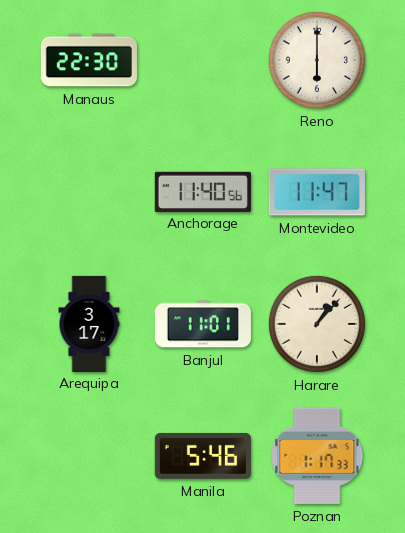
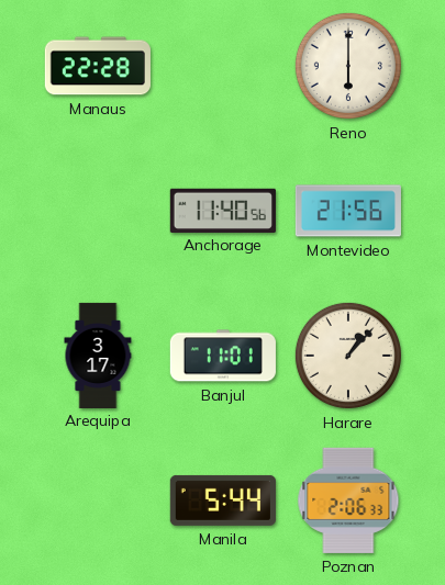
Manaus: 22:30 -> 22:28 (98, 66)
Montevideo: 11:47 -> 21:56 (348, 211)
Manila: 5:46 -> 5:44 (223, 500)
Poznan: 1:17 -> 2:06 (348, 500)
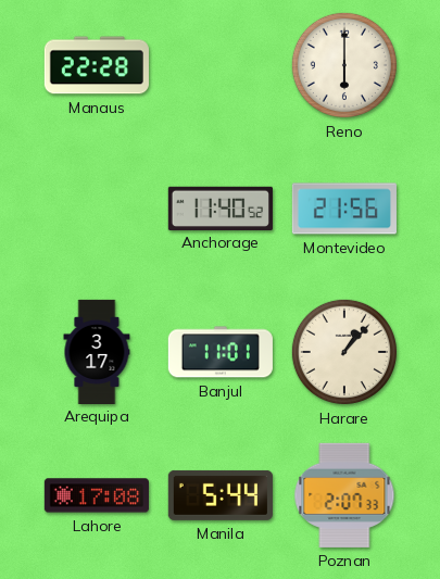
Anchorage: 11:40:56 -> 11:40:52 (221, 207)
Lahore: none -> 17:08 (97, 495)
Poznan: 2:06 -> 2:07 (344, 495)
